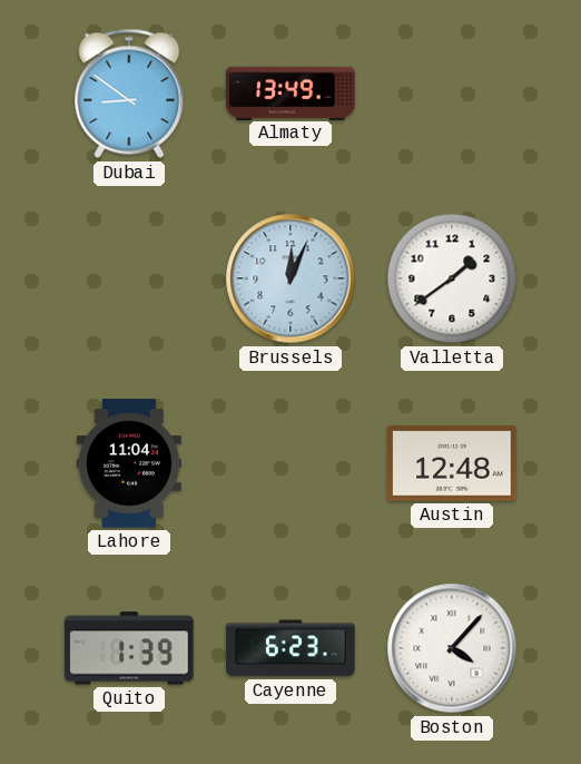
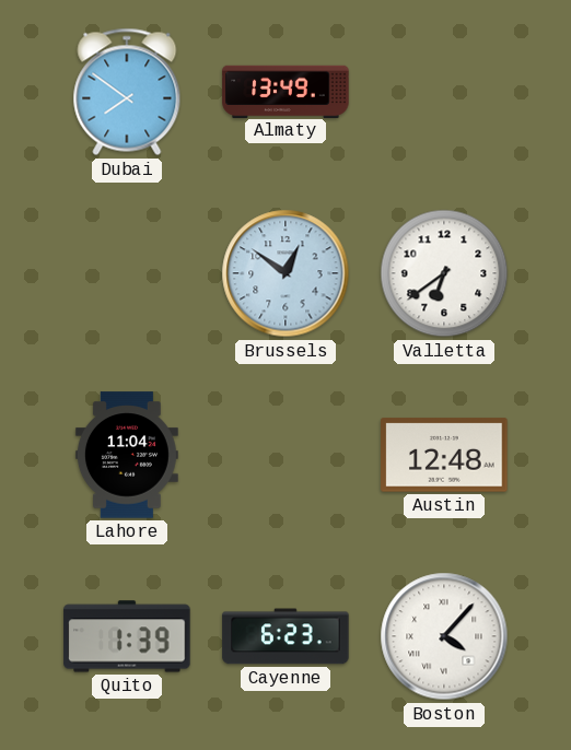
Dubai: 8:51 -> 7:51 (127, 92)
Brussels: 12:04 -> 12:51 (285, 273)
Valletta: 1:39 -> 6:39 (444, 273)
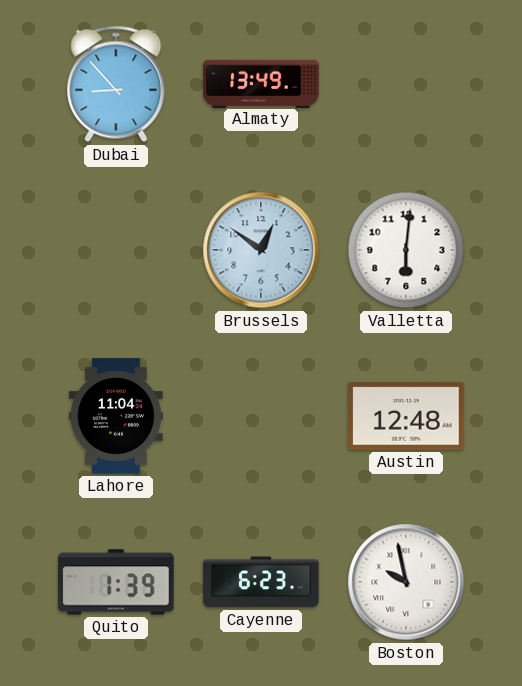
Dubai: 7:51 -> 8:53 (116, 84)
Valletta: 6:39 -> 6:01 (406, 250)
Boston: 4:07 -> 9:58 (406, 582)
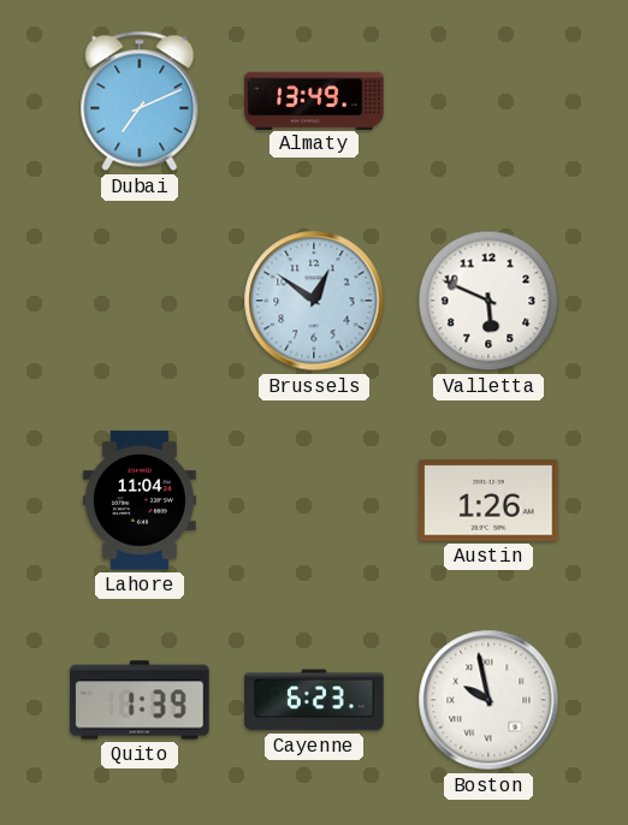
Dubai: 8:53 -> 7:11 (140, 101)
Valletta: 6:01 -> 5:49 (488, 301)
Austin: 12:48 -> 1:26 (488, 500)
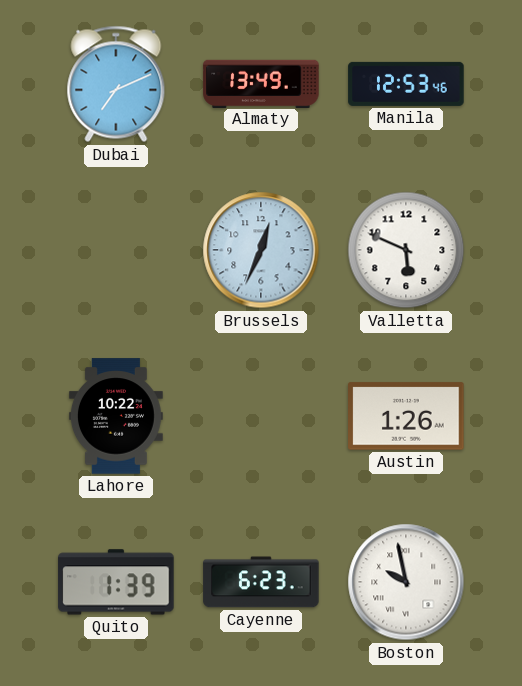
Manila: none -> 12:53 (406, 84)
Brussels: 12:51 -> 12:34 (261, 250)
Lahore: 11:04 -> 10:22 (116, 416)
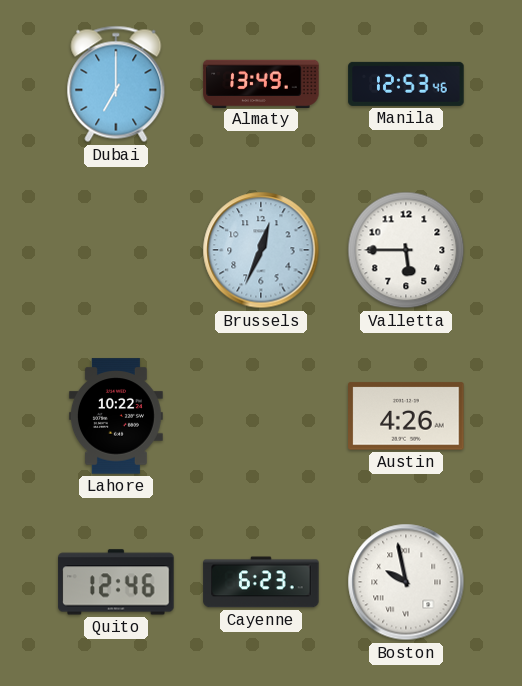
Dubai: 7:11 -> 7:00 (116, 84)
Valletta: 5:49 -> 5:45 (406, 250)
Austin: 1:26 -> 4:26 (406, 416)
Quito: 1:39 -> 12:46 (116, 582)
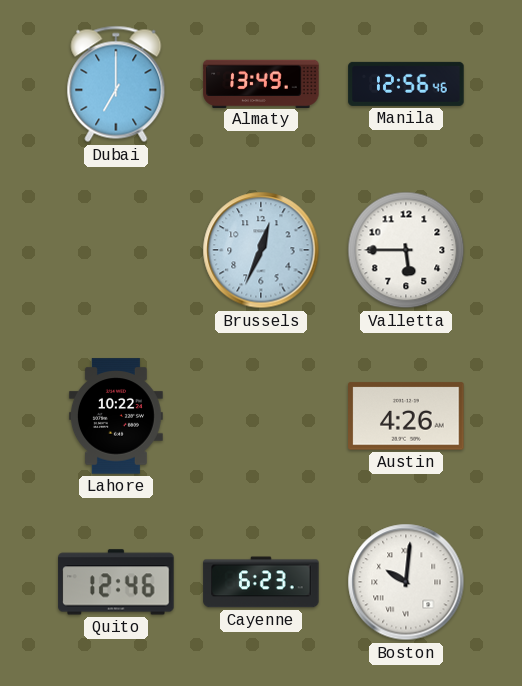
Manila: 12:53 -> 12:56 (406, 84)
Boston: 9:58 -> 10:01 (406, 582)
